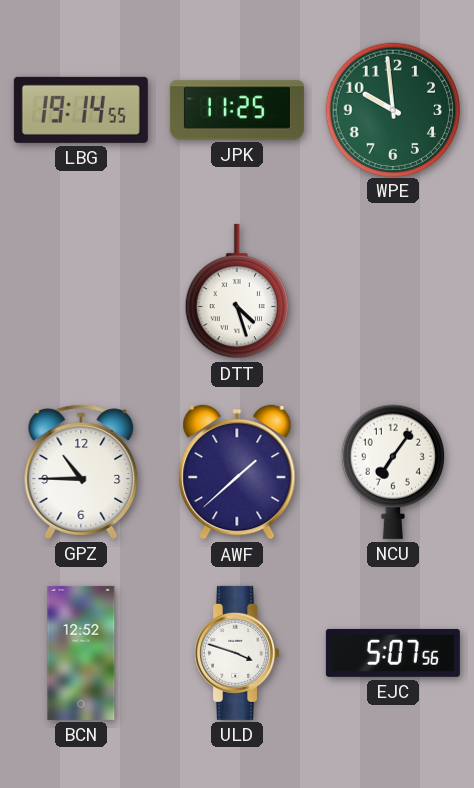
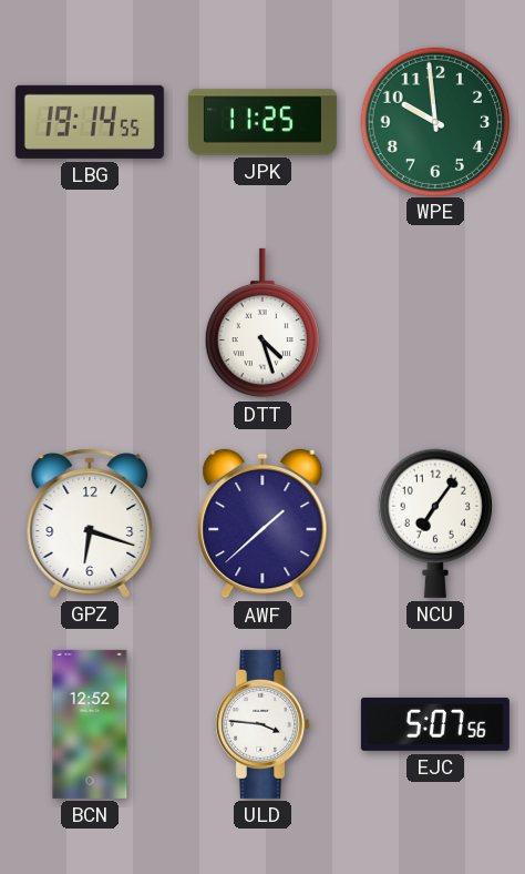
GPZ: 10:45 -> 6:18 (90, 524)
ULD: 3:48 -> 3:46 (262, 724)
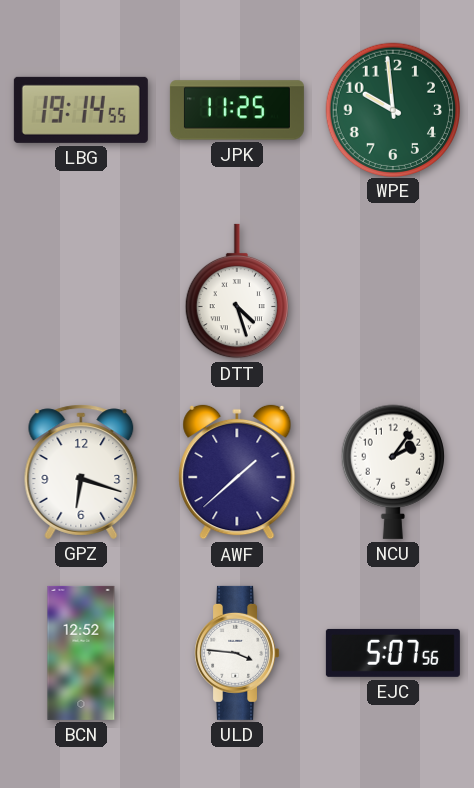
NCU: 7:06 -> 2:06 (393, 472)
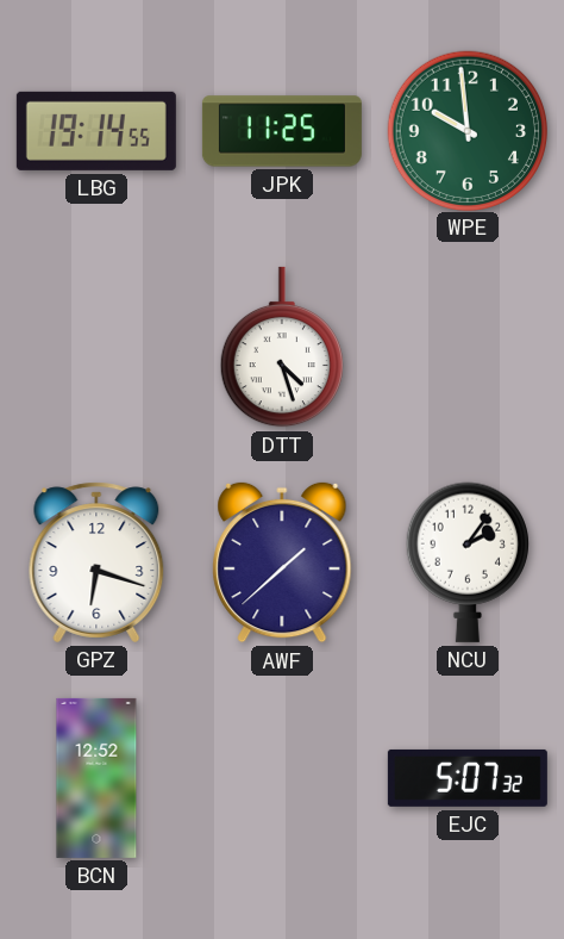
ULD: 3:46 -> none (237, 653)
EJC: 5:07:56 -> 5:07:32 (468, 778)
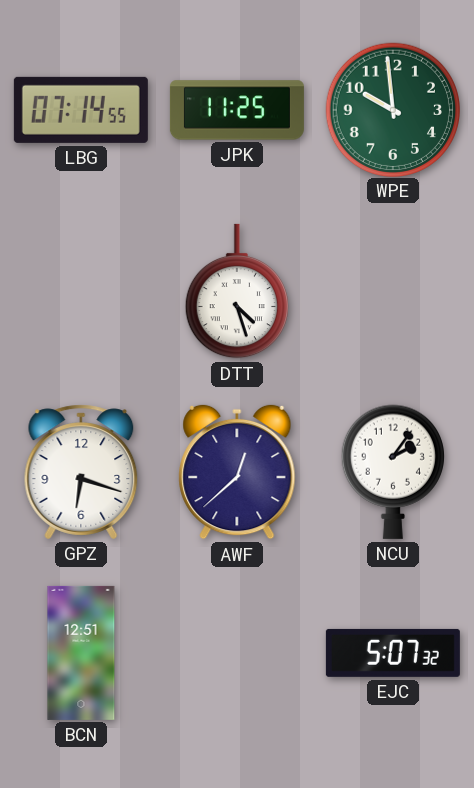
LBG: 19:14 -> 07:14 (81, 110)
AWF: 1:38 -> 12:38 (237, 472)
BCN: 12:52 -> 12:51 (81, 653)
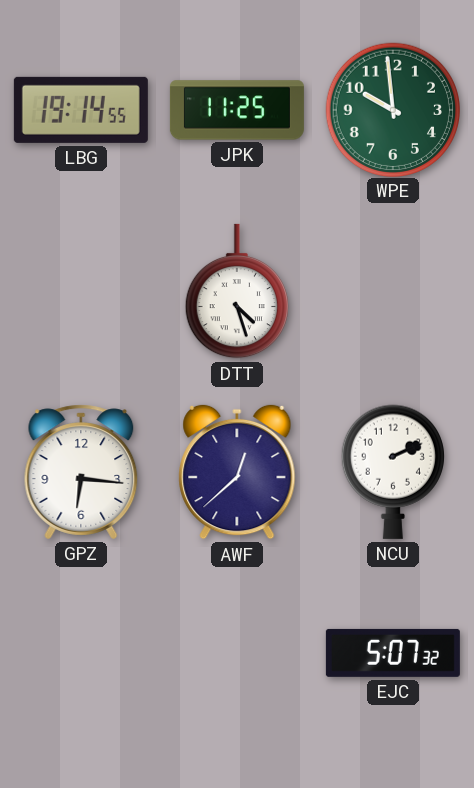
LBG: 07:14 -> 19:14 (81, 110)
GPZ: 6:18 -> 6:16 (81, 472)
NCU: 2:06 -> 2:11 (393, 472)
BCN: 12:51 -> none (81, 653)
